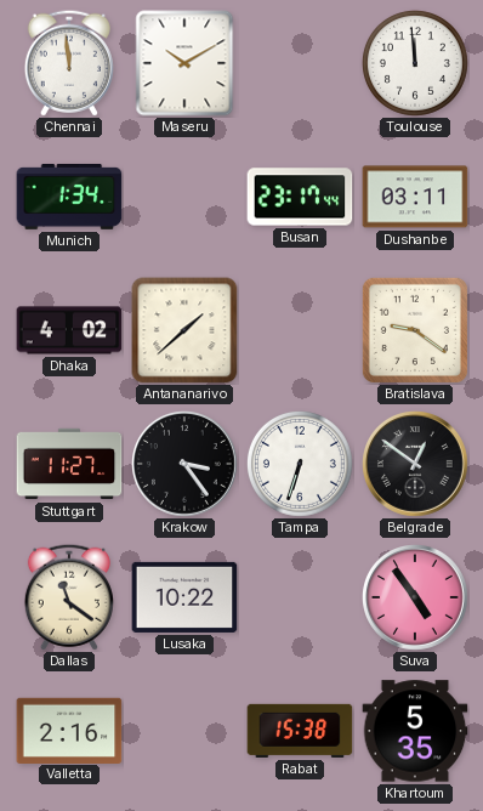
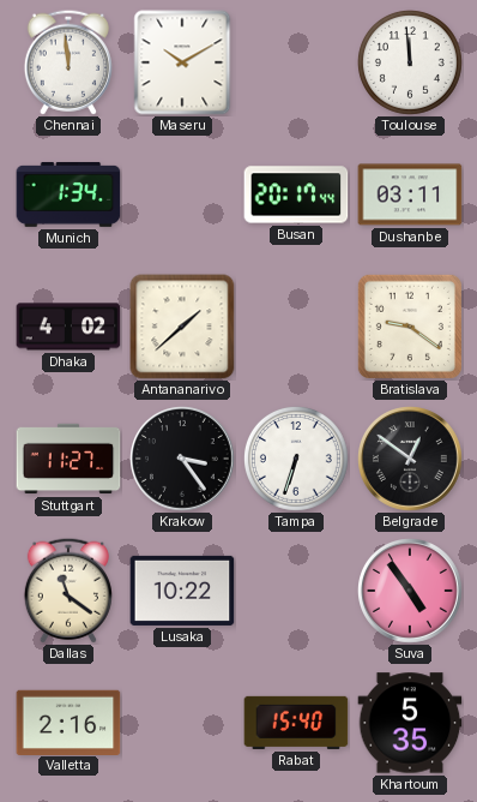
Busan: 23:17 -> 20:17 (296, 194)
Rabat: 15:38 -> 15:40 (296, 723)
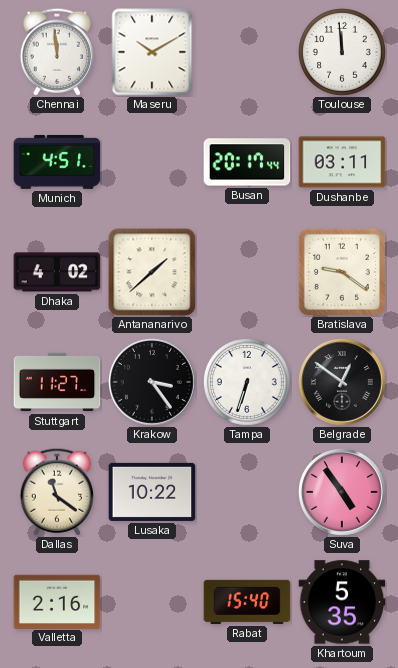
Munich: 1:34 -> 4:51 (57, 162)
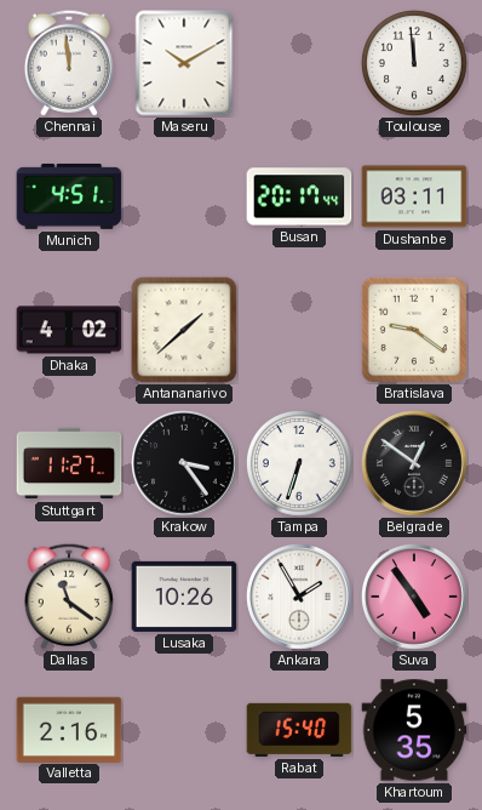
Lusaka: 10:22 -> 10:26 (184, 597)
Ankara: none -> 1:55 (300, 598)
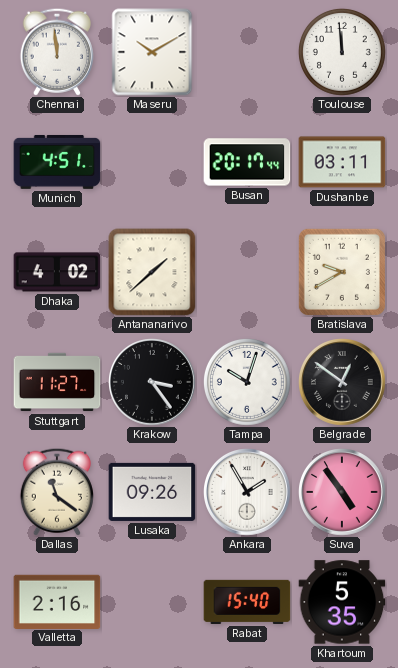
Bratislava: 9:21 -> 9:40 (342, 272)
Tampa: 6:33 -> 10:03 (247, 382)
Lusaka: 10:26 -> 09:26 (152, 492)
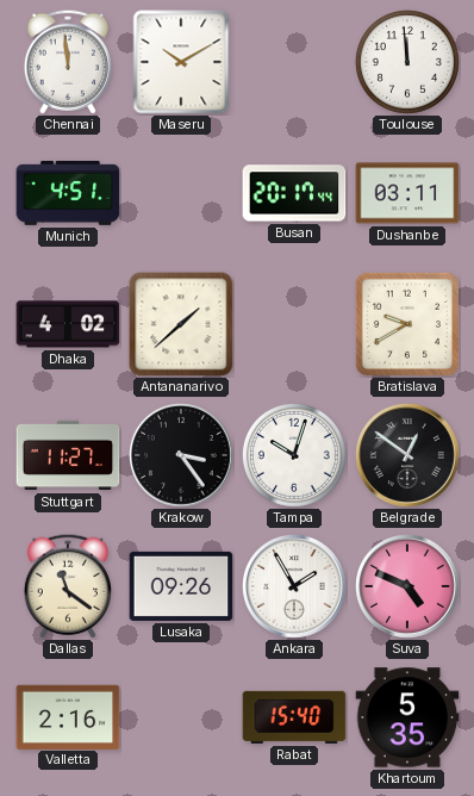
Suva: 4:54 -> 4:49 (408, 587)
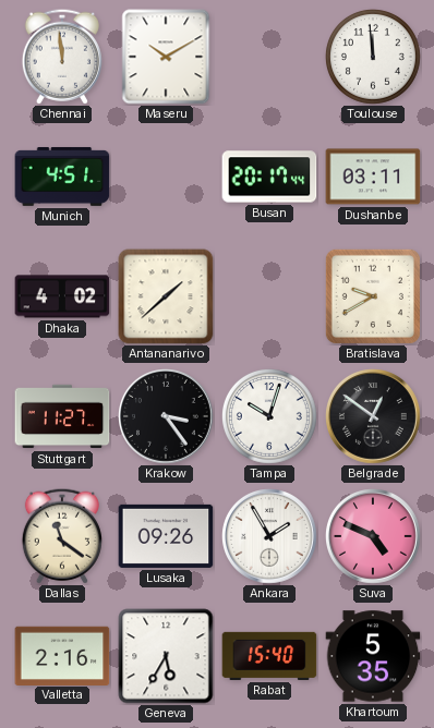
Geneva: none -> 5:35 (166, 656)
